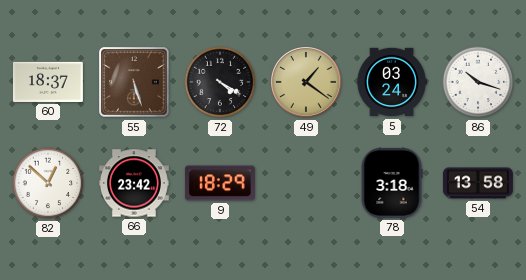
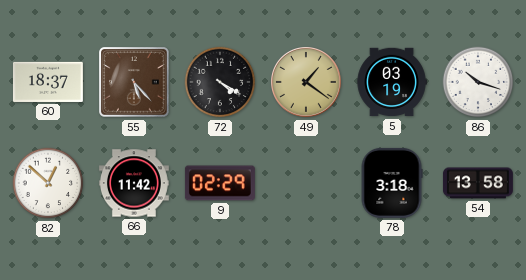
55: 5:27 -> 5:23 (135, 83)
5: 03:24 -> 03:19 (392, 82)
66: 23:42 -> 11:42 (134, 183)
9: 18:29 -> 02:29 (220, 183)
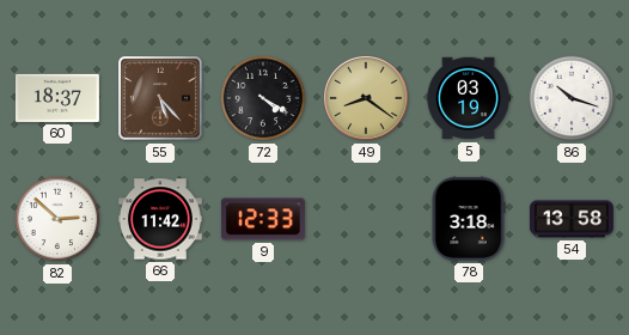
49: 1:21 -> 8:21 (367, 99)
82: 12:52 -> 2:52 (57, 219)
9: 02:29 -> 12:33 (263, 219)
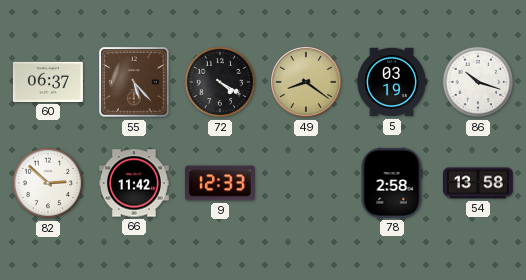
60: 18:37 -> 06:37 (48, 82)
78: 3:18 -> 2:58 (392, 183)
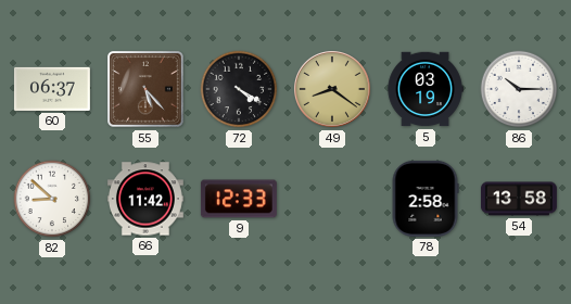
86: 10:18 -> 10:15 (519, 89)
82: 2:52 -> 8:52 (52, 199)
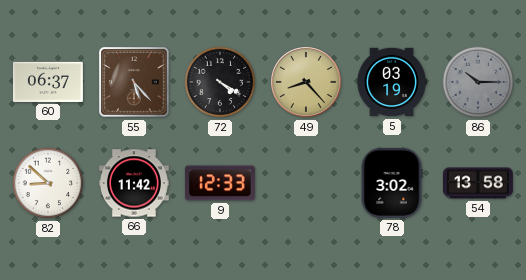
49: 8:21 -> 8:23 (307, 83)
86 dial: white -> grey (478, 82)
78: 2:58 -> 3:02 (392, 183)
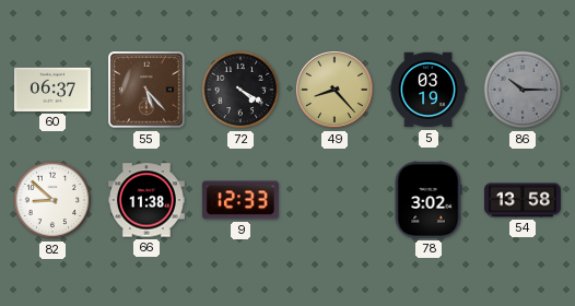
66: 11:42 -> 11:38 (146, 200)
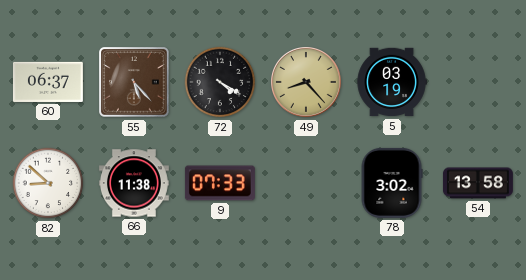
86: 10:15 -> none (523, 90)
9: 12:33 -> 07:33 (220, 183)
